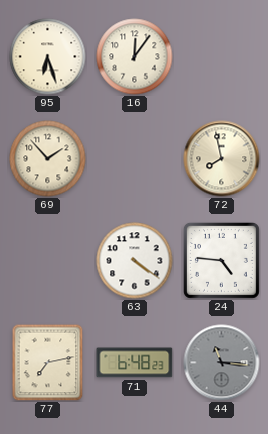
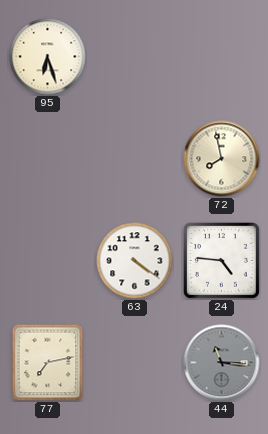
16: 12:06 -> none (135, 57)
69: 1:53 -> none (48, 159)
71: 6:48 -> none (135, 363)
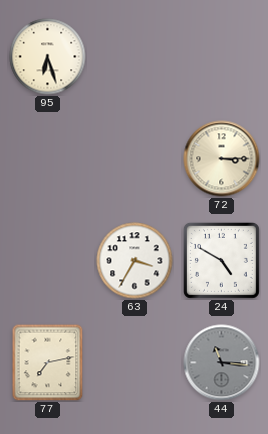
72: 7:58 -> 3:15 (222, 159)
63: 4:21 -> 3:35 (135, 261)
24: 4:46 -> 4:50 (221, 260)
